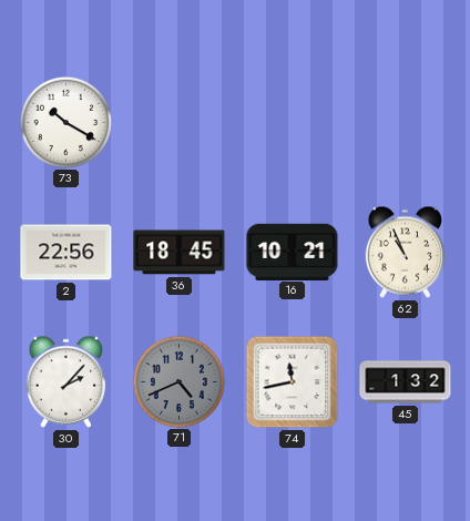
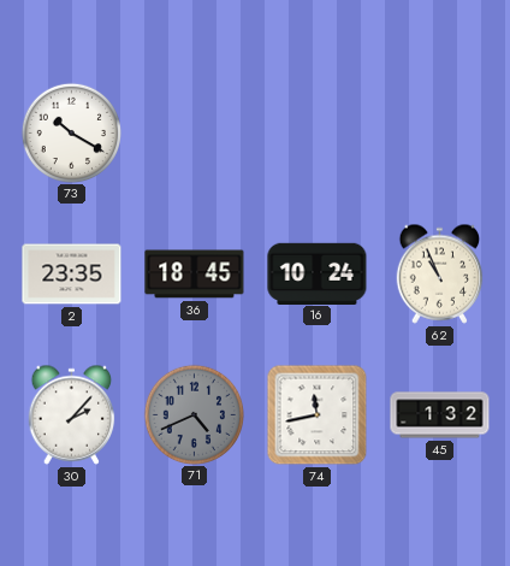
2: 22:56 -> 23:35 (72, 275)
16: 10:21 -> 10:24 (318, 273)
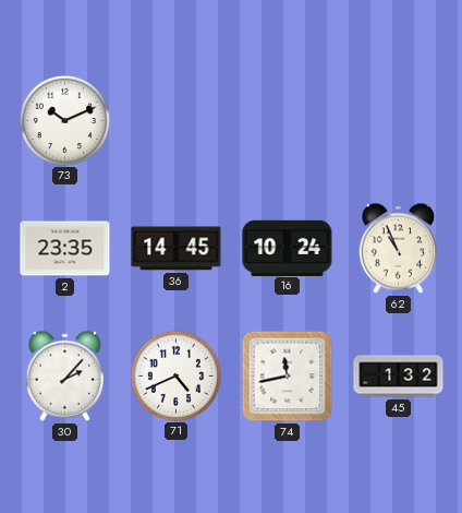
73: 10:20 -> 10:11 (64, 120)
36: 18:45 -> 14:45 (177, 249)
71 dial: grey -> white (175, 375)
